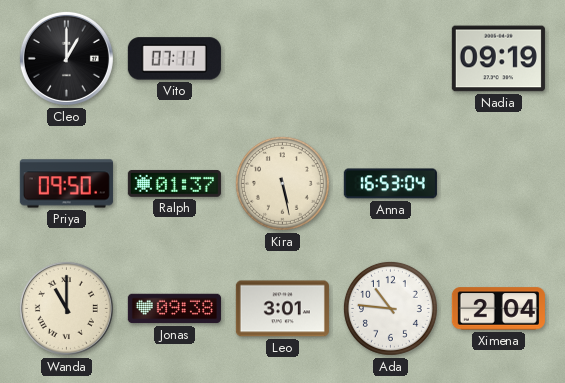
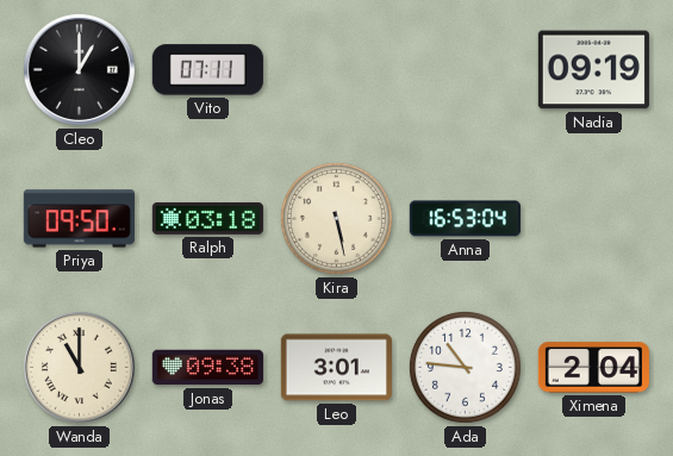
Ralph: 01:37 -> 03:18 (207, 218)
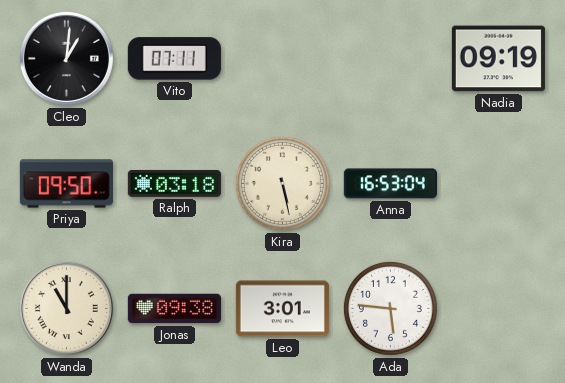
Cleo: 1:00 -> 1:01 (66, 58)
Ada: 10:46 -> 5:46 (390, 308)
Ximena: 2:04 -> none (593, 368)
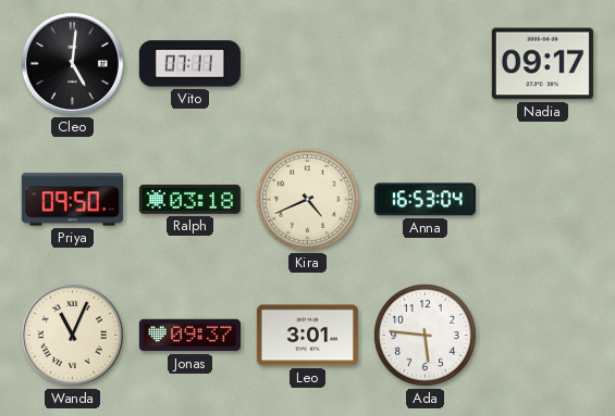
Cleo: 1:01 -> 5:01 (72, 63)
Nadia: 09:19 -> 09:17 (542, 64)
Kira: 5:28 -> 4:41 (307, 199)
Wanda: 11:00 -> 11:04 (72, 335)
Jonas: 09:38 -> 09:37 (189, 336)
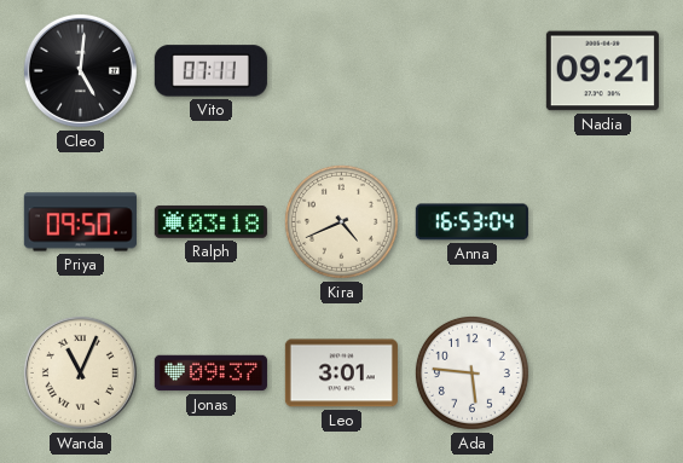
Nadia: 09:17 -> 09:21 (602, 71)
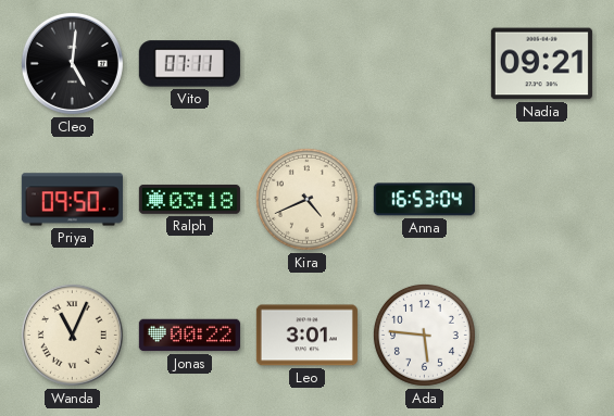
Jonas: 09:37 -> 00:22 (189, 336)
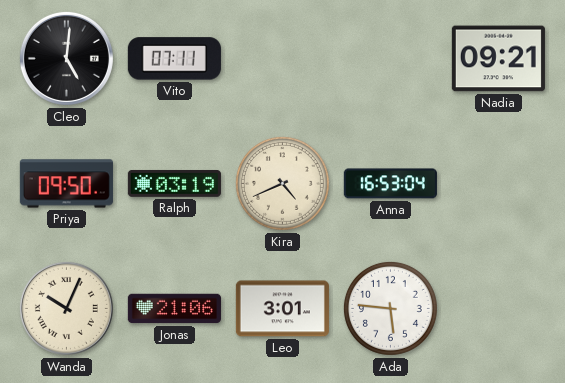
Ralph: 03:18 -> 03:19 (174, 183)
Wanda: 11:04 -> 10:04 (66, 308)
Jonas: 00:22 -> 21:06 (174, 309)
